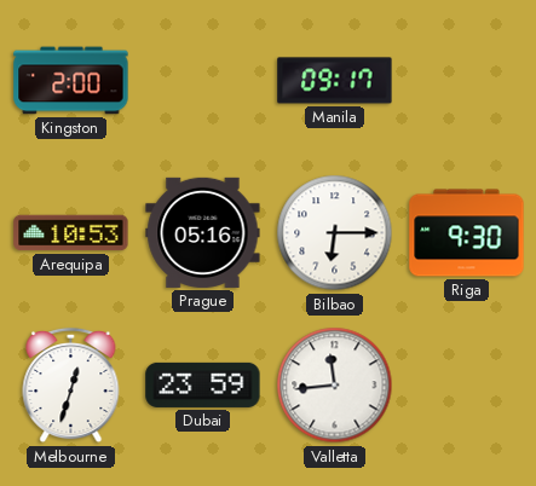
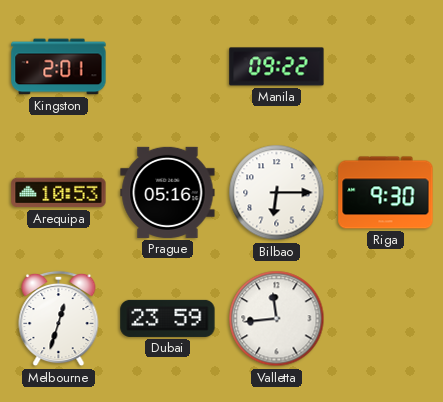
Kingston: 2:00 -> 2:01 (59, 67)
Manila: 09:17 -> 09:22 (277, 67)
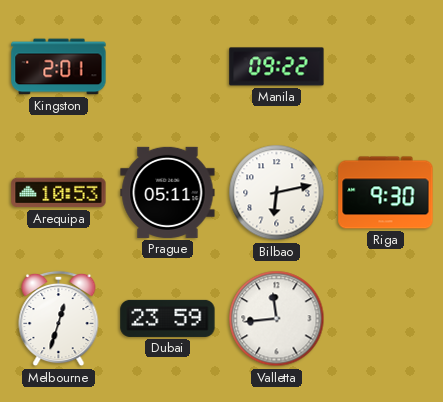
Prague: 05:16 -> 05:11 (168, 192)
Bilbao: 6:15 -> 6:13 (277, 193)
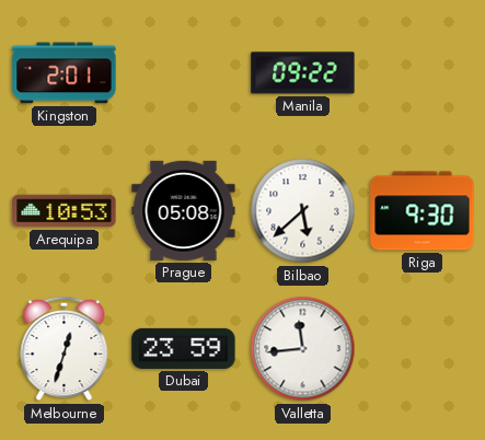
Prague: 05:11 -> 05:08 (184, 210)
Bilbao: 6:13 -> 5:38 (303, 211)
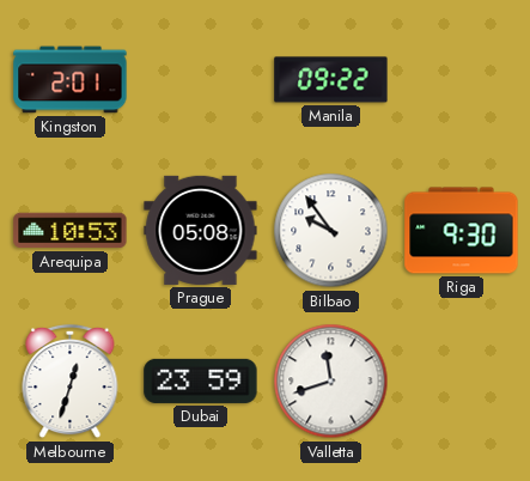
Bilbao: 5:38 -> 9:54 (331, 231)
Valletta: 11:44 -> 11:42 (331, 382)
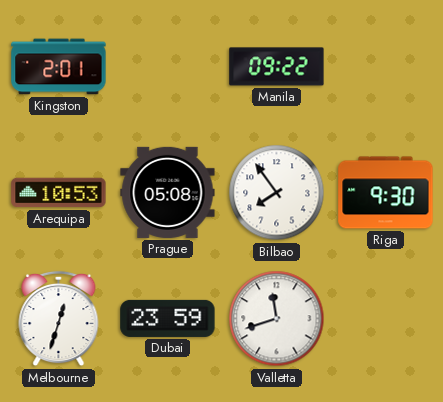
Bilbao: 9:54 -> 7:54 (277, 193)
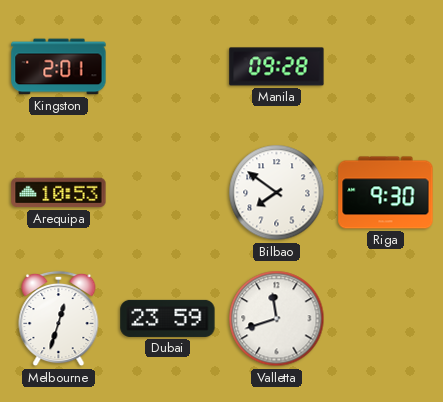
Manila: 09:22 -> 09:28 (277, 67)
Prague: 05:08 -> none (168, 192)
Bilbao: 7:54 -> 7:51 (277, 193)
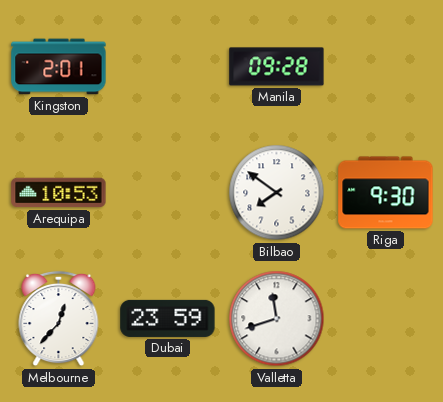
Melbourne: 12:33 -> 12:37 (59, 319)
